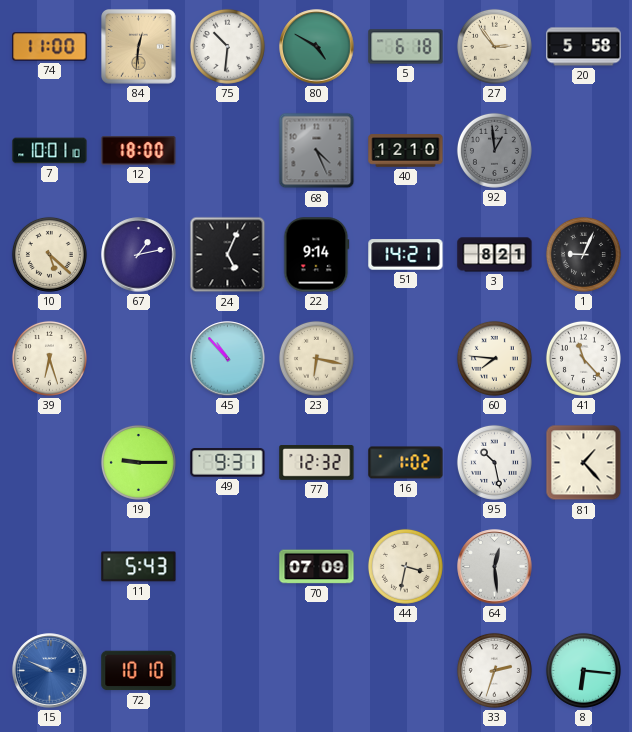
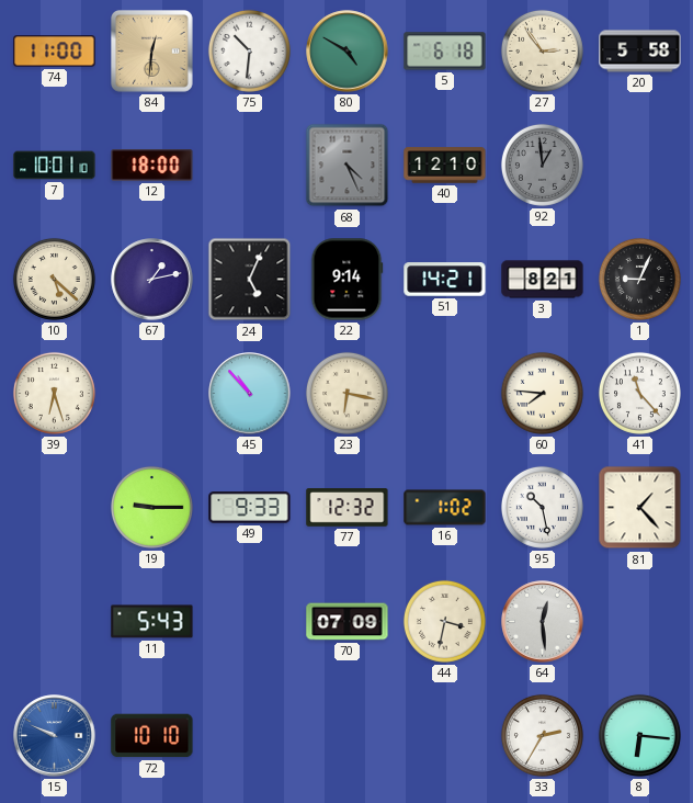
49: 9:31 -> 9:33 (250, 508)
33: 2:33 -> 2:35 (542, 735)
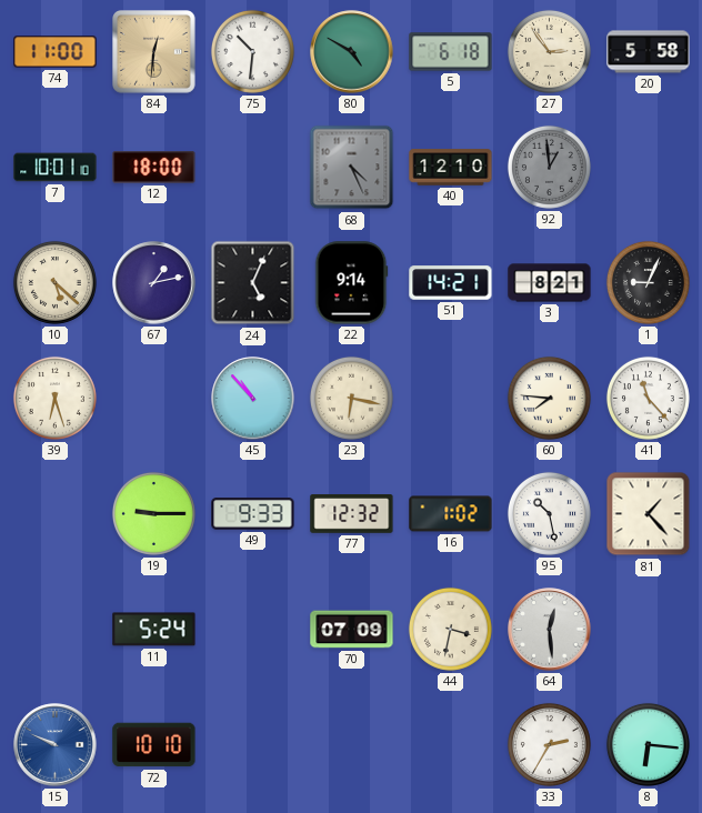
11: 5:43 -> 5:24 (154, 630)
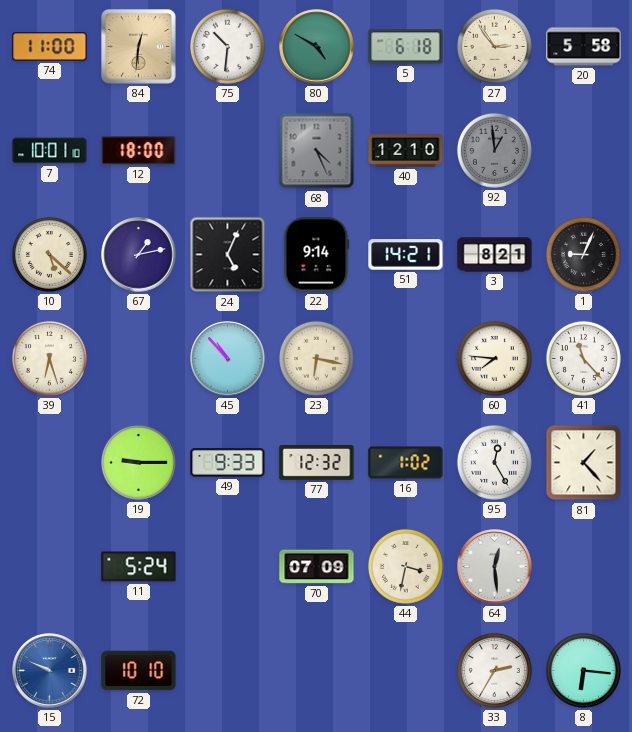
95: 10:28 -> 12:25 (494, 462)
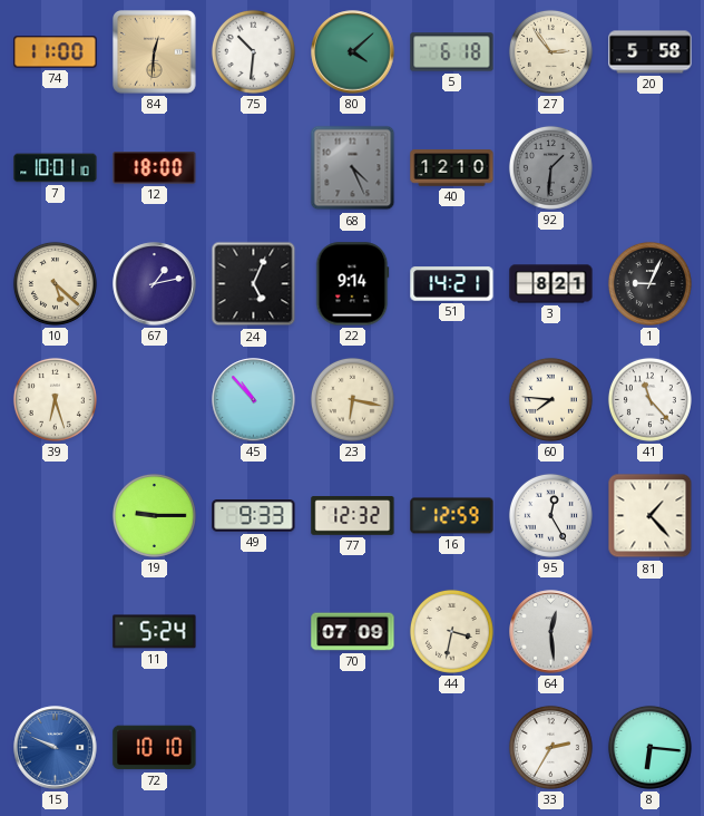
80: 4:50 -> 4:08 (353, 52)
92: 12:59 -> 1:31 (550, 167)
16: 1:02 -> 12:59 (452, 516)
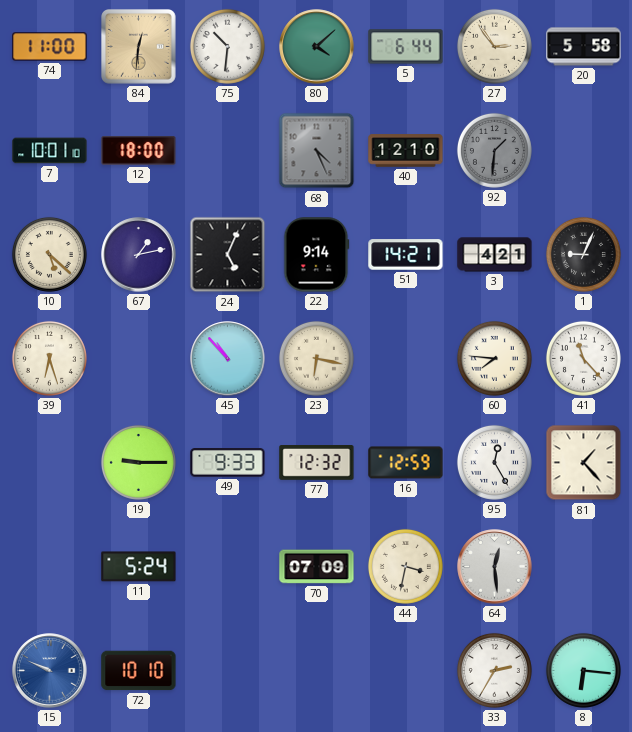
5: 6:18 -> 6:44 (406, 47)
3: 8:21 -> 4:21 (495, 255)
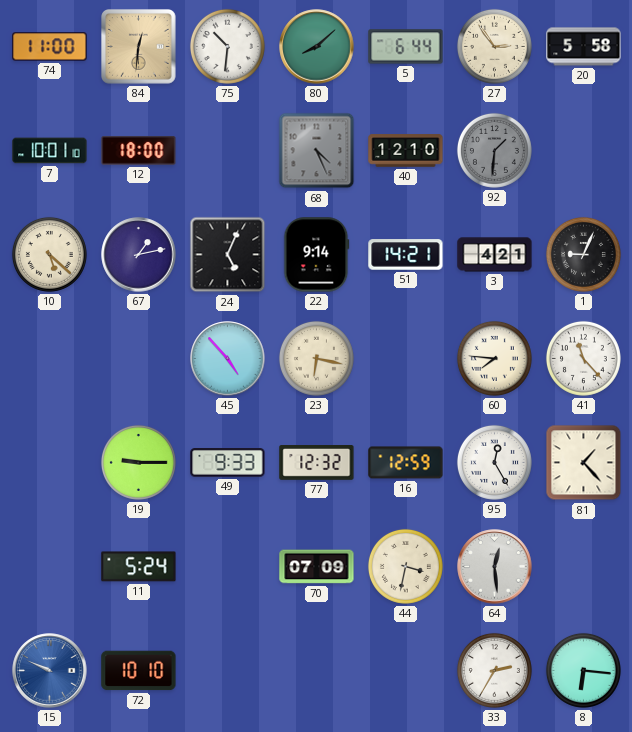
80: 4:08 -> 8:08 (317, 47)
39: 6:27 -> none (49, 358)
45: 10:53 -> 4:53 (228, 359)
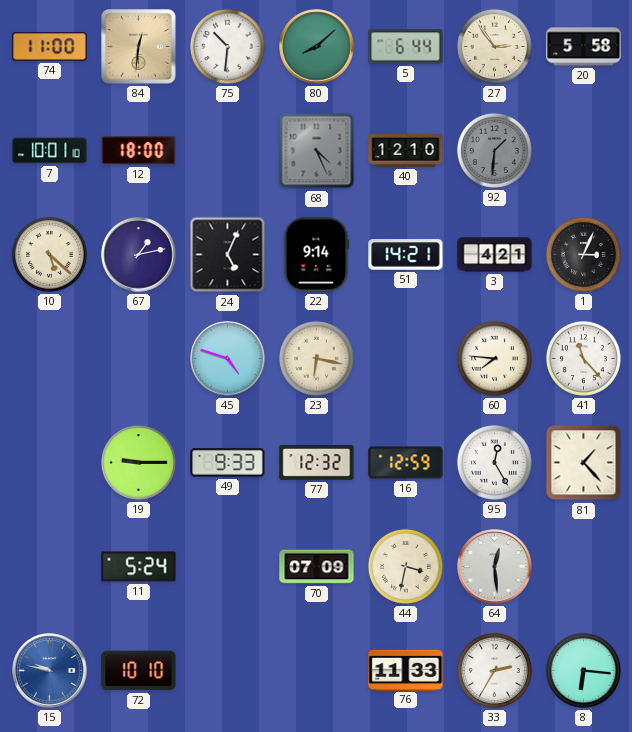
1: 9:04 -> 3:04 (583, 254)
45: 4:53 -> 4:48 (228, 359)
15: 9:49 -> 9:47 (50, 671)
76: none -> 11:33 (406, 670)
